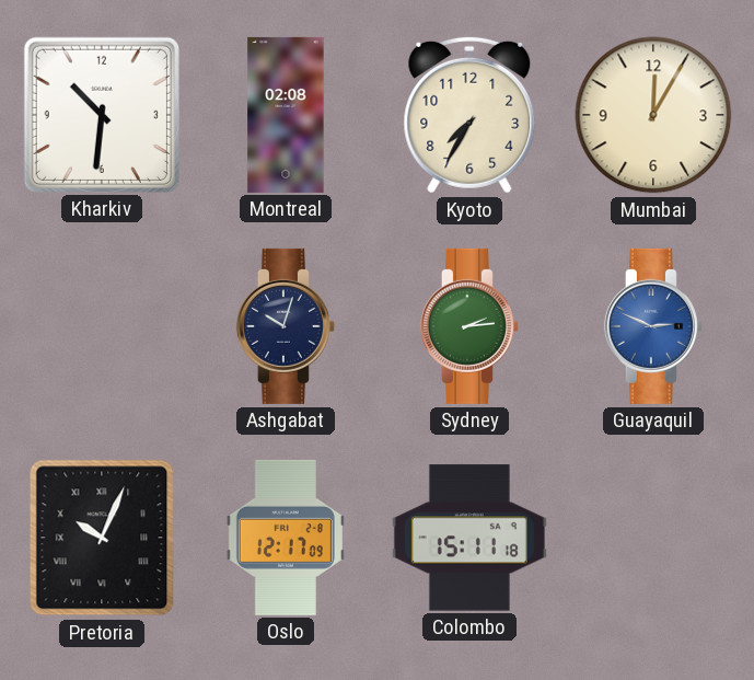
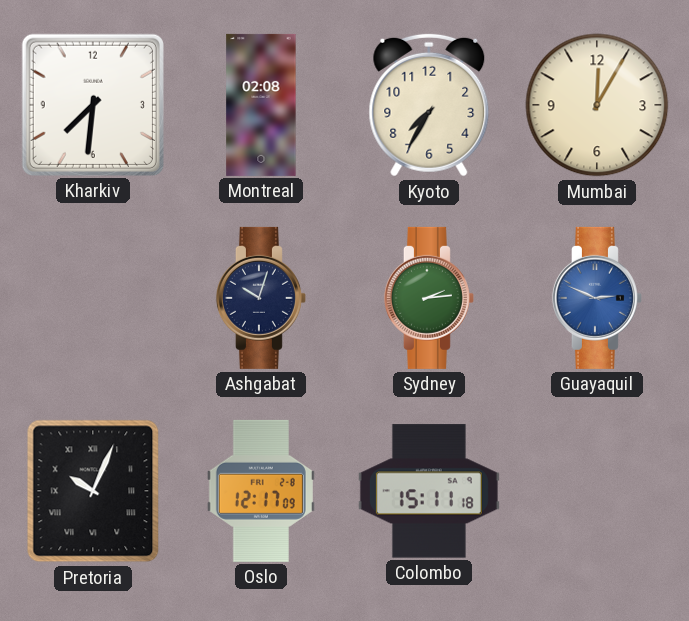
Kharkiv: 10:31 -> 7:31 (93, 105)
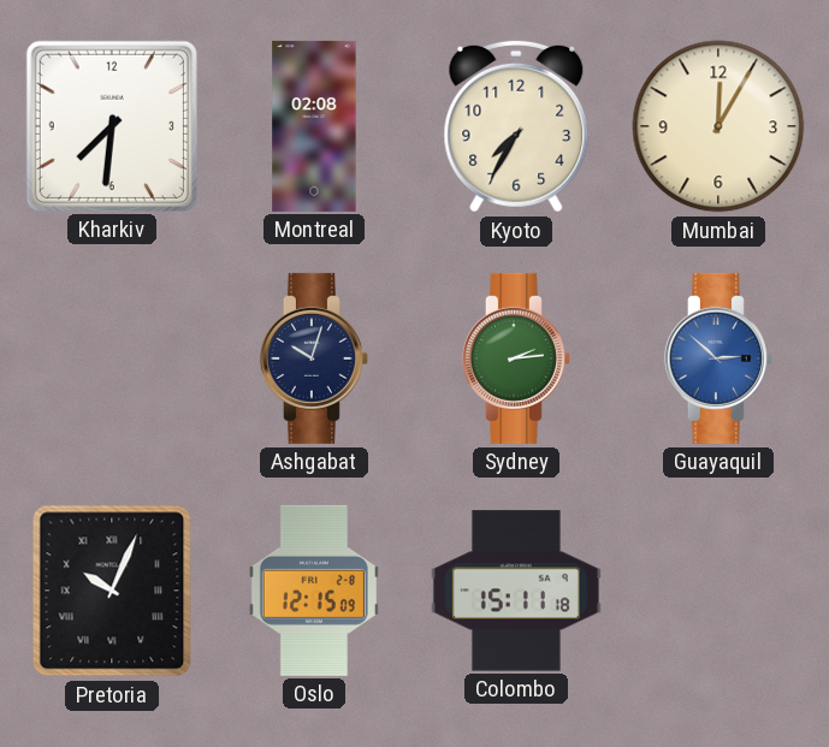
Guayaquil: 2:49 -> 2:52 (718, 358)
Oslo: 12:17 -> 12:15 (314, 591)
